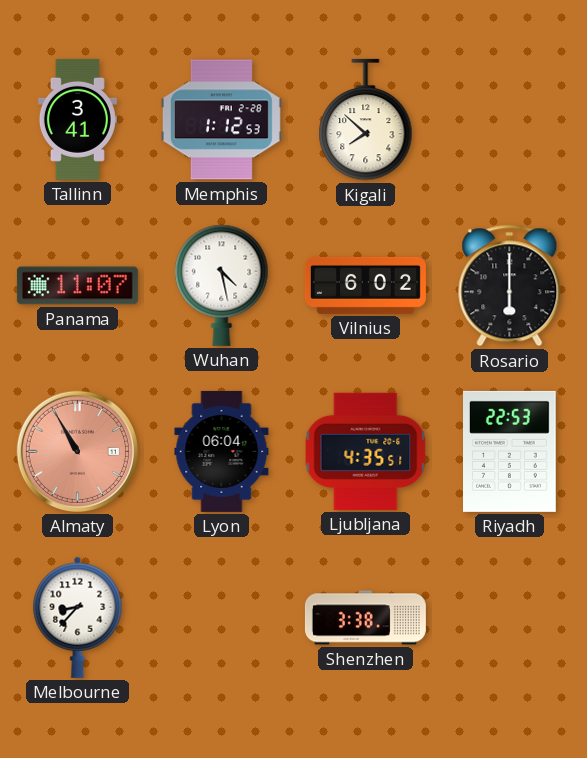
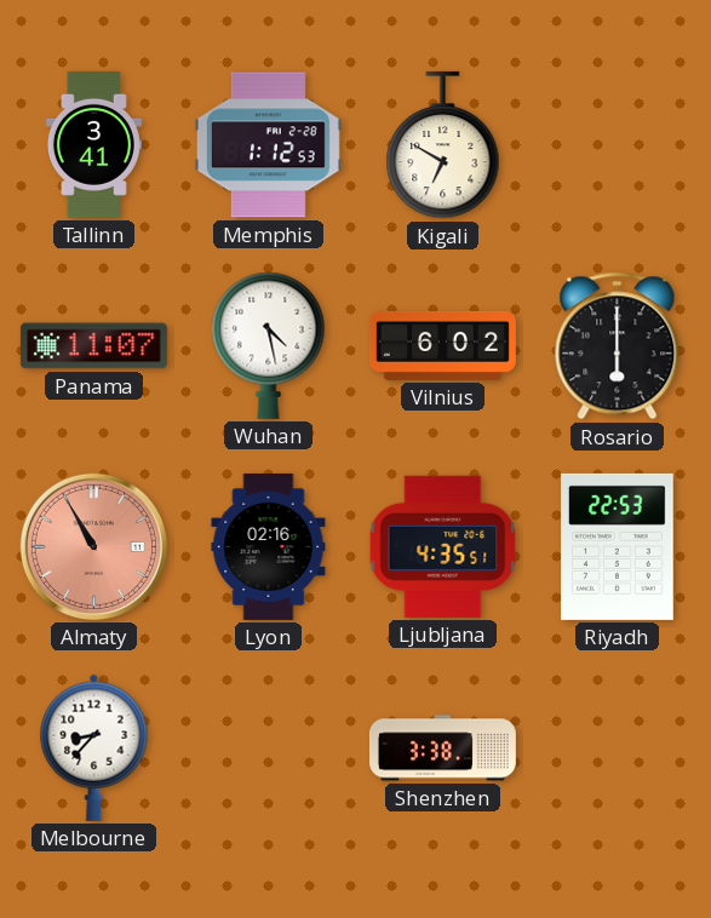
Kigali: 7:52 -> 6:50 (443, 145)
Lyon: 06:04 -> 02:16 (269, 546)
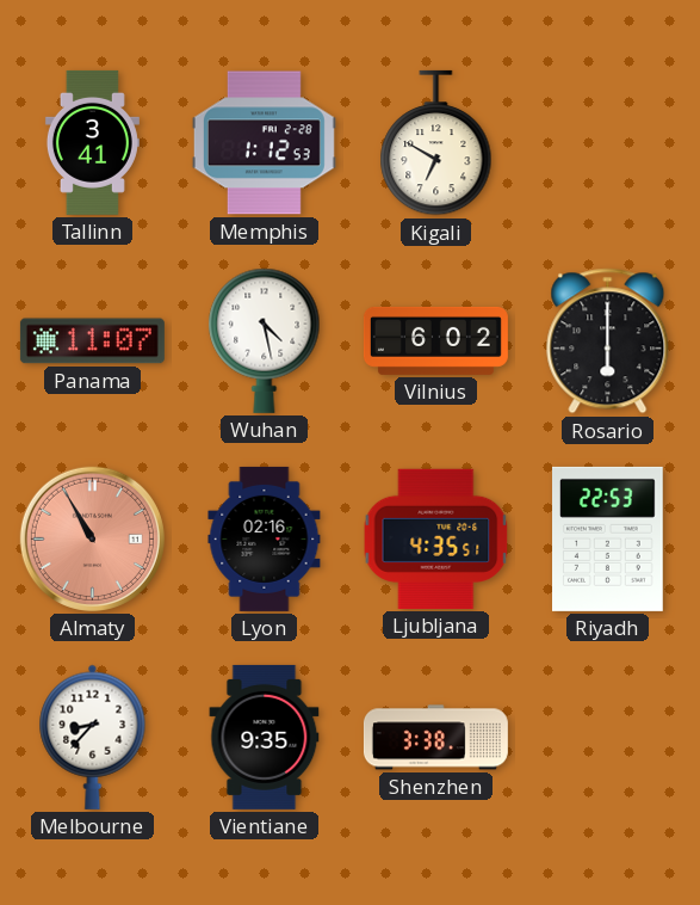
Vientiane: none -> 9:35 (265, 737)
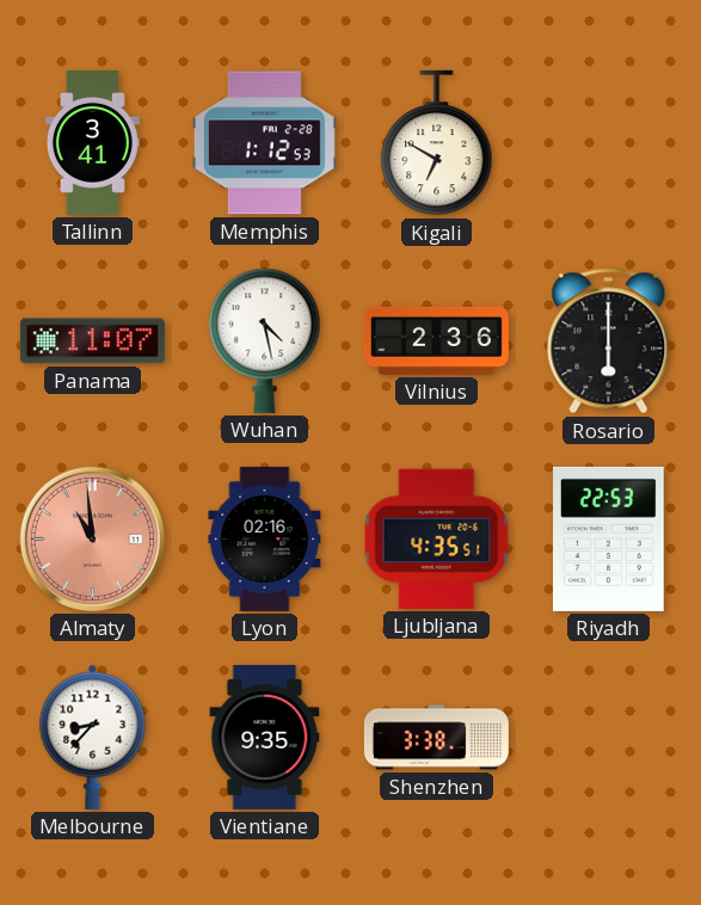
Vilnius: 6:02 -> 2:36 (436, 340)
Almaty: 10:55 -> 10:59 (92, 538)
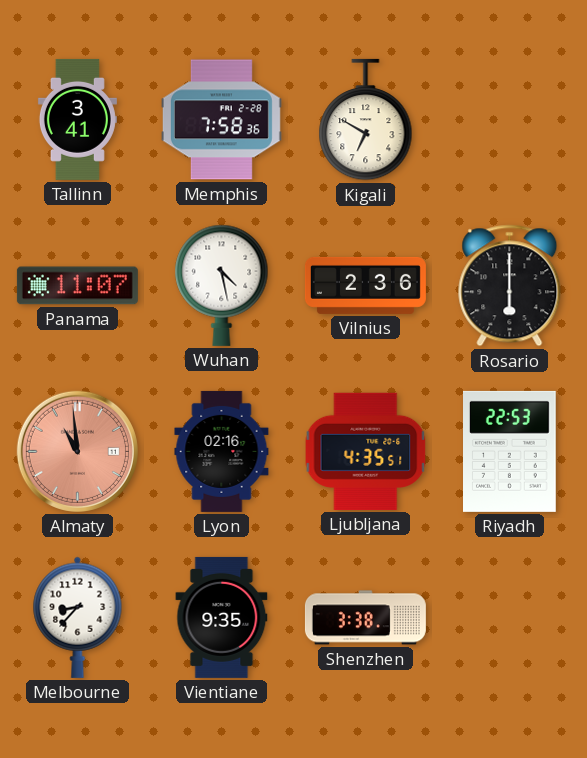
Memphis: 1:12 -> 7:58 (221, 120)
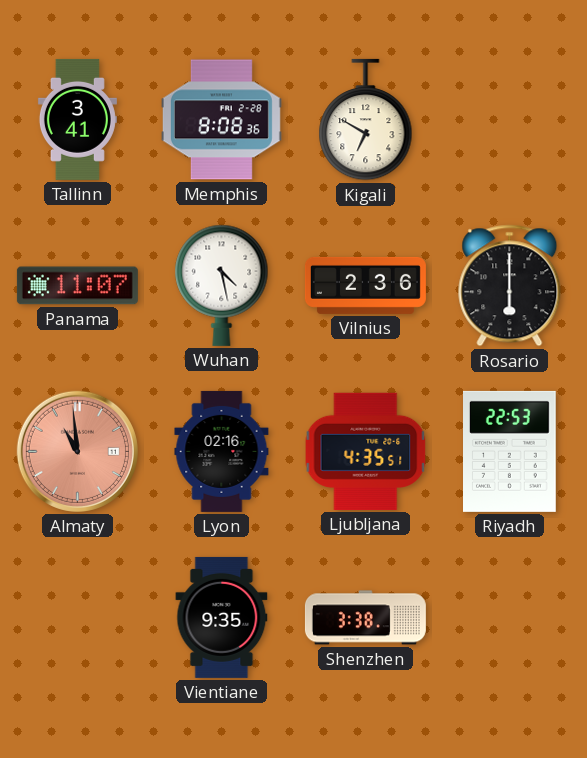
Memphis: 7:58 -> 8:08 (221, 120)
Melbourne: 8:37 -> none (78, 617)
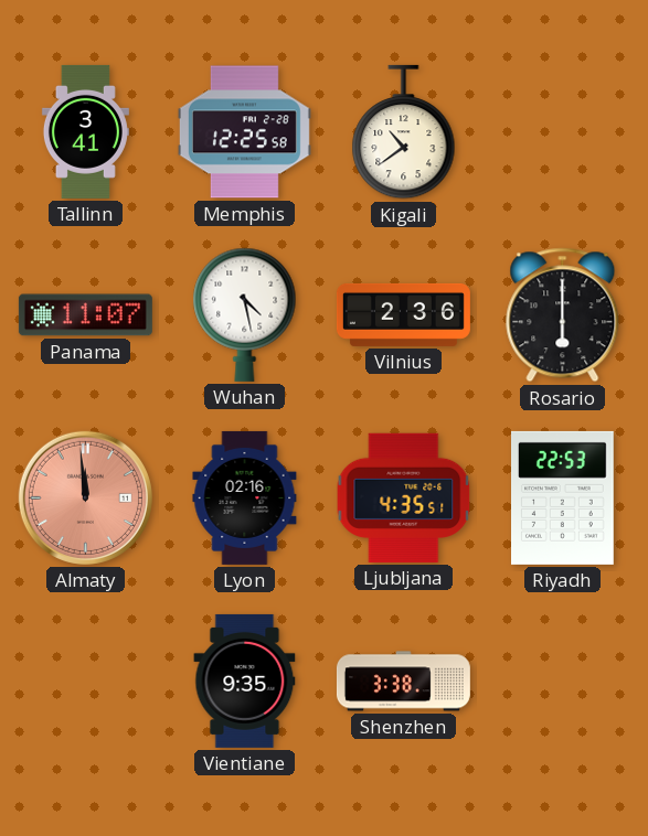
Memphis: 8:08 -> 12:25 (244, 132)
Kigali: 6:50 -> 10:39 (404, 132)
Almaty: 10:59 -> 11:59 (85, 497)
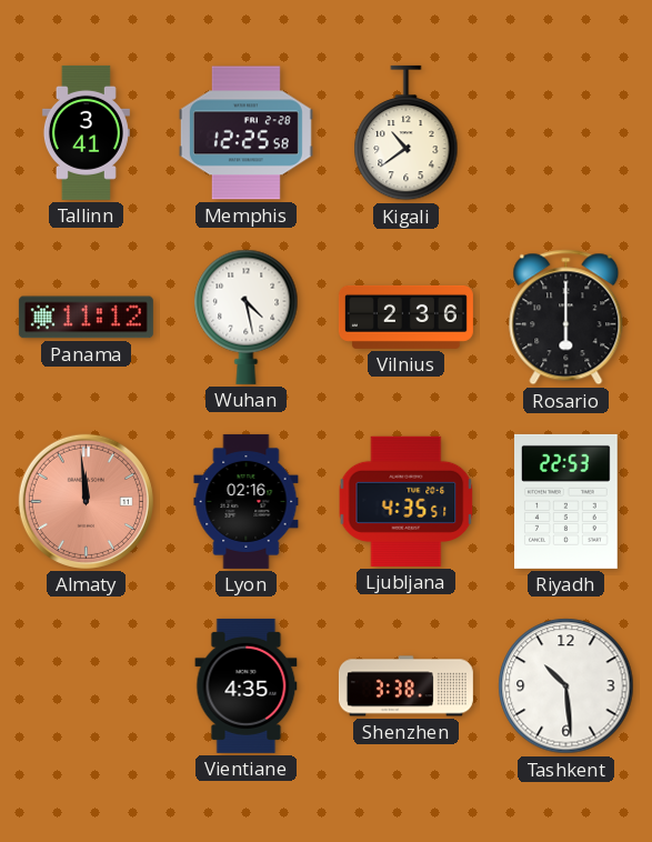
Panama: 11:07 -> 11:12 (86, 318)
Vientiane: 9:35 -> 4:35 (247, 685)
Tashkent: none -> 10:29 (566, 686)
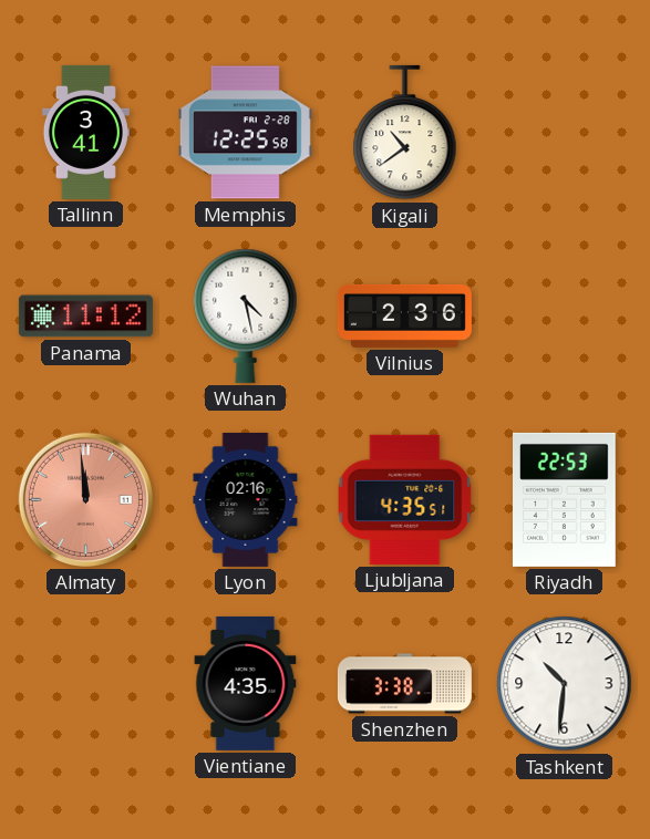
Rosario: 6:00 -> none (566, 318)
Tashkent: 10:29 -> 10:31 (565, 684)
